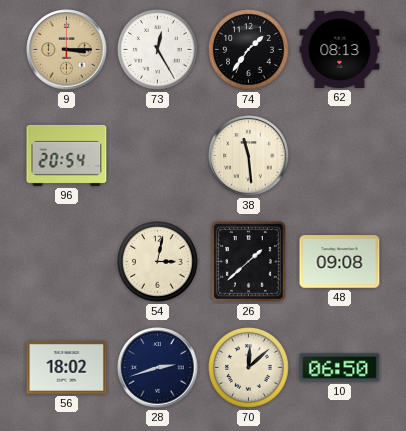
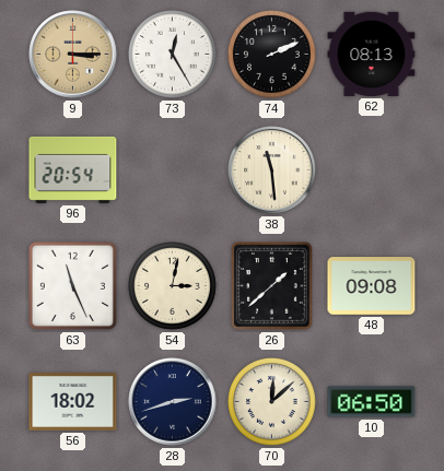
74: 1:36 -> 2:11 (272, 55)
63: none -> 11:26 (72, 285)
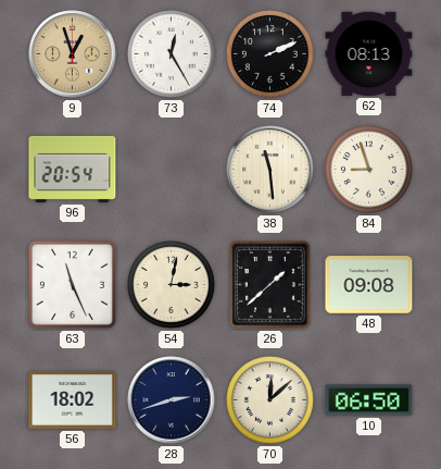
9: 3:15 -> 12:57 (73, 54)
84: none -> 8:57 (369, 170)
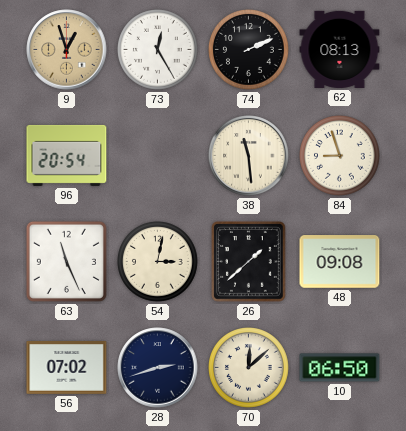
56: 18:02 -> 07:02 (67, 368)
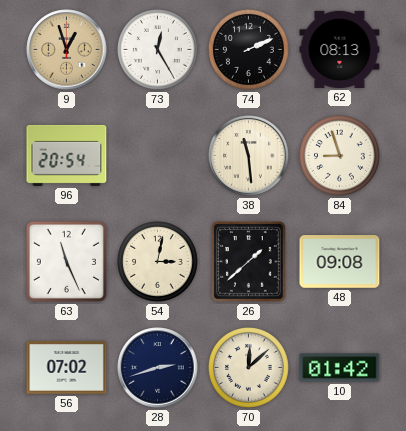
10: 06:50 -> 01:42 (340, 368)
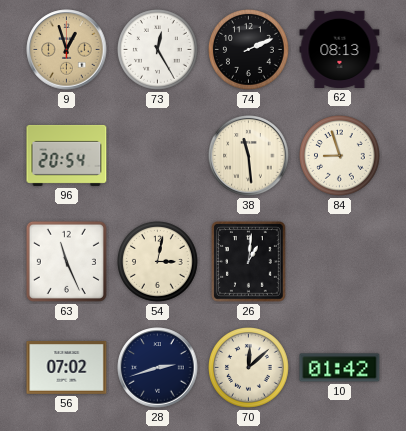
26: 1:38 -> 1:01 (249, 262)
48: 09:08 -> none (340, 262)
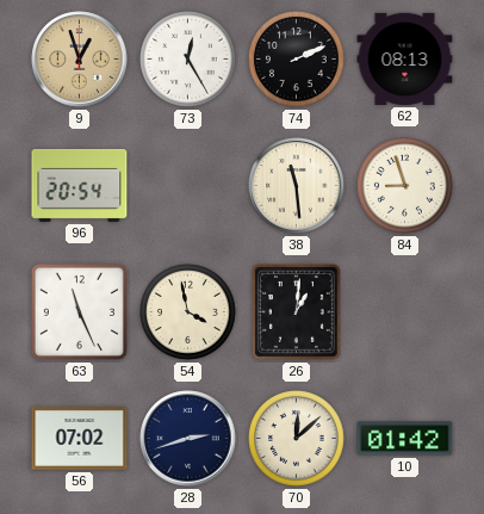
54: 3:02 -> 3:58 (188, 312)
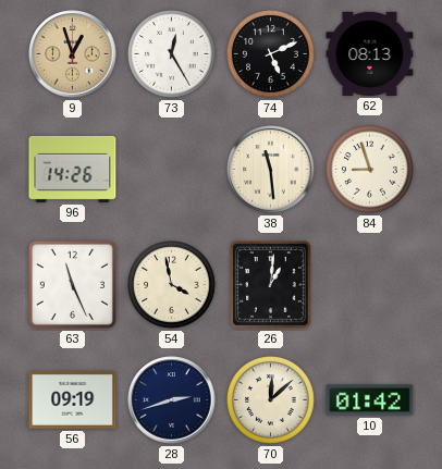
74: 2:11 -> 5:11 (271, 54)
96: 20:54 -> 14:26 (73, 169)
56: 07:02 -> 09:19 (73, 400)
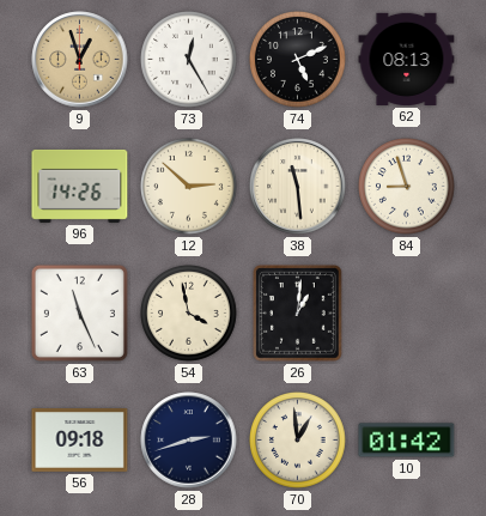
12: none -> 2:52 (189, 187)
56: 09:19 -> 09:18 (80, 441)
70: 12:08 -> 12:59 (298, 441)
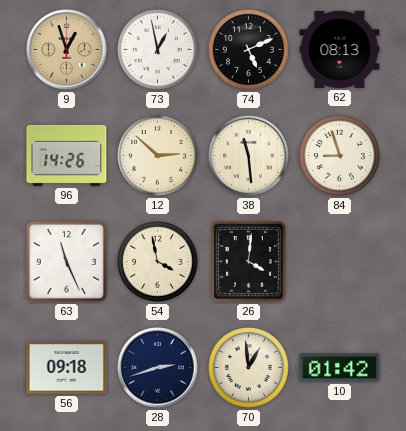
73: 12:25 -> 12:58 (158, 50)
26: 1:01 -> 4:01 (249, 262)
